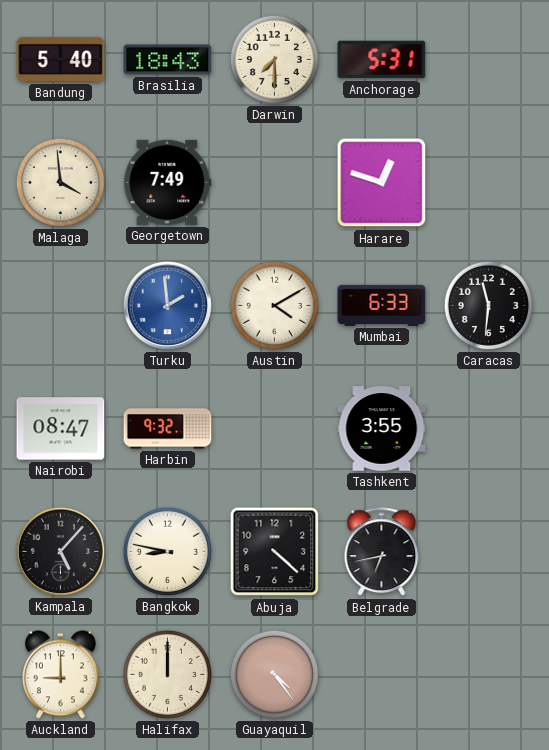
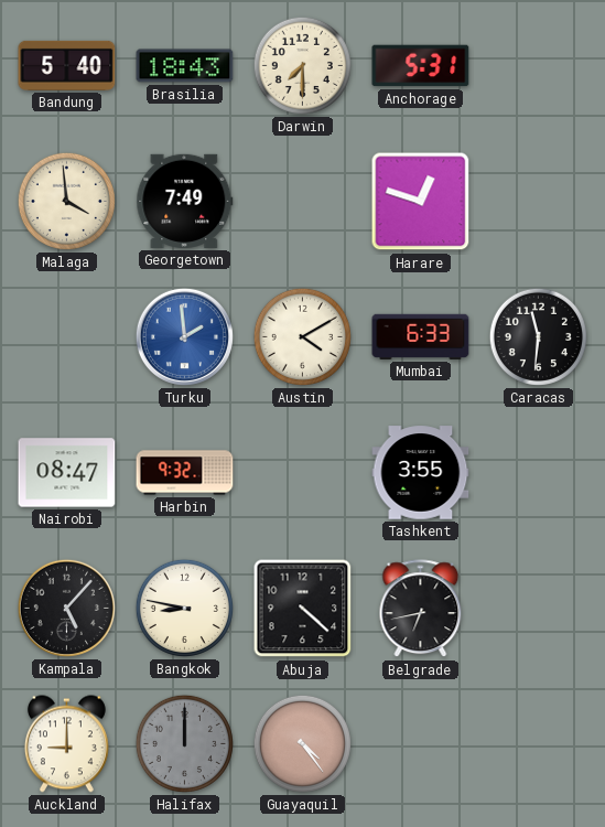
Halifax dial: cream -> grey (184, 743)
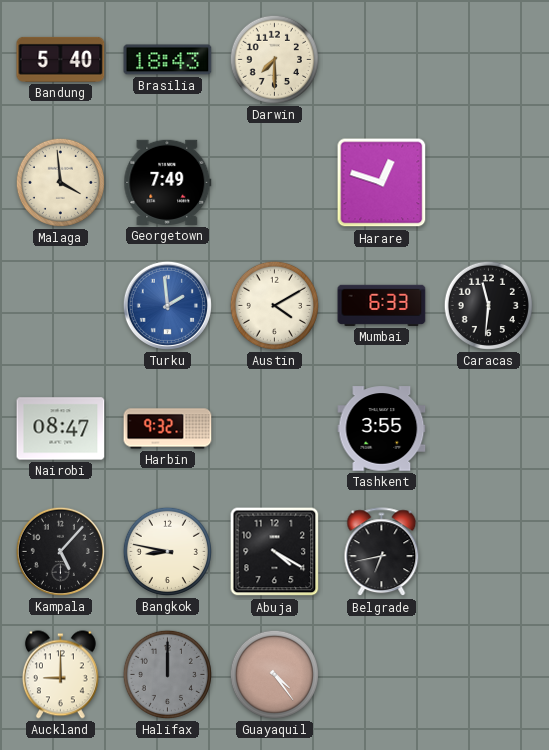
Anchorage: 5:31 -> none (421, 66)
Abuja: 4:22 -> 4:20 (275, 552)
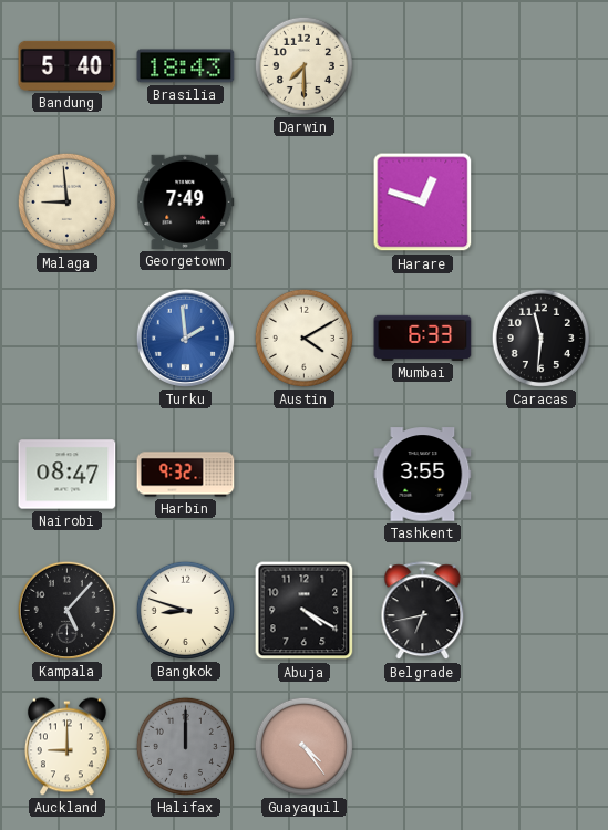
Malaga: 3:59 -> 8:59 (66, 201)
Bangkok: 8:47 -> 8:48 (185, 610)
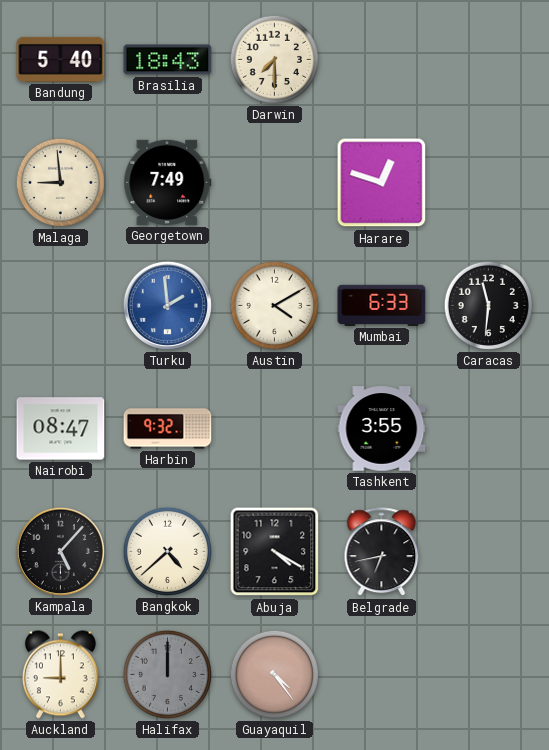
Bangkok: 8:48 -> 4:38 (167, 551)
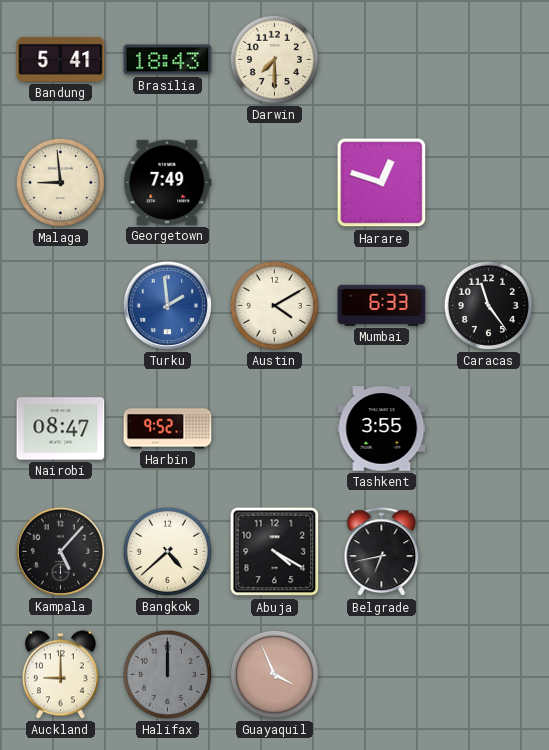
Bandung: 5:40 -> 5:41 (61, 59)
Caracas: 11:31 -> 11:24 (488, 305)
Harbin: 9:32 -> 9:52 (168, 429)
Guayaquil: 4:24 -> 3:56 (274, 674)
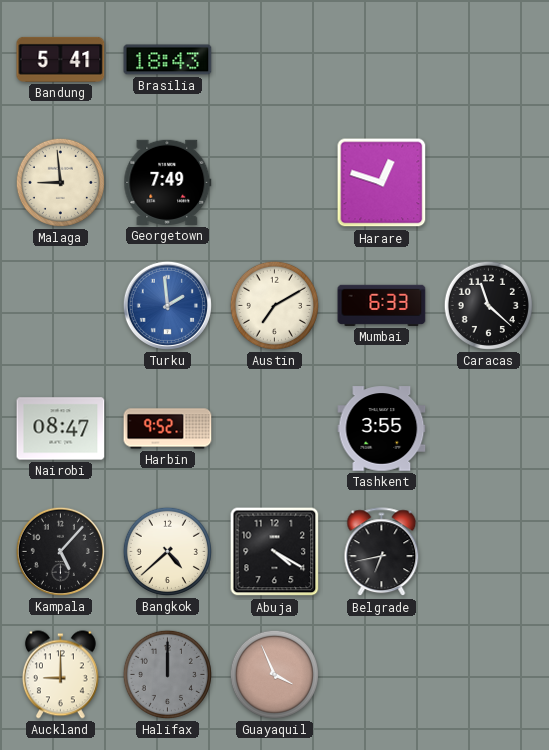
Darwin: 7:30 -> none (274, 59)
Austin: 4:10 -> 7:10 (274, 305)
Caracas: 11:24 -> 11:22 (488, 305)
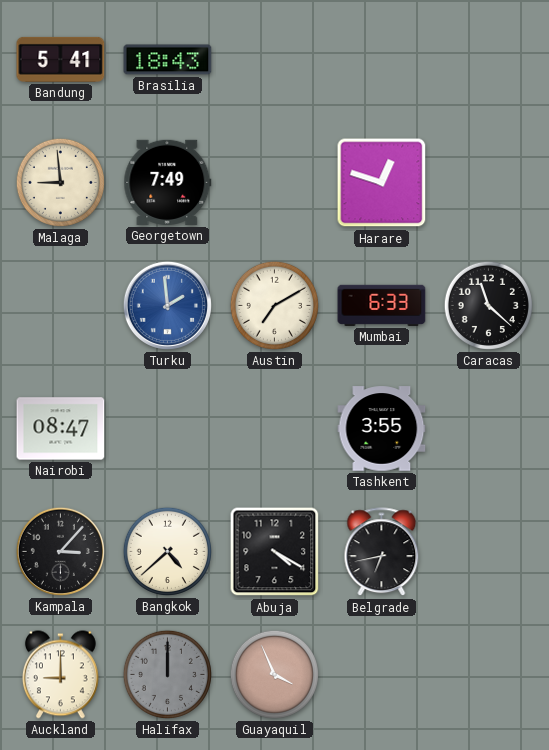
Harbin: 9:52 -> none (168, 429)
Kampala: 5:07 -> 3:07 (60, 551)
